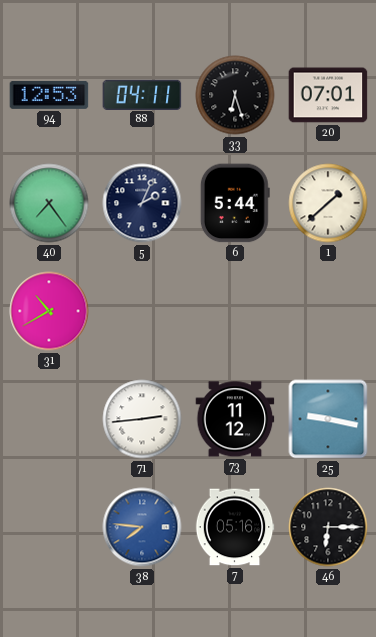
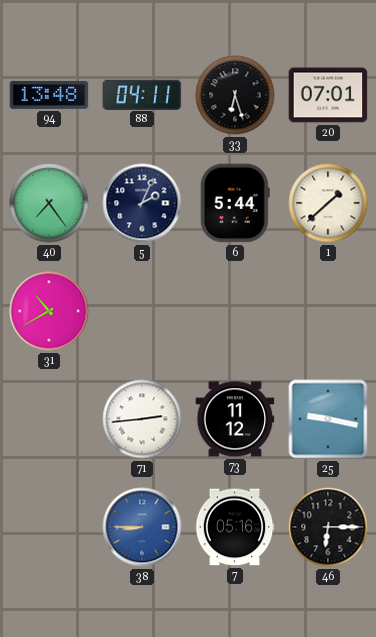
94: 12:53 -> 13:48 (49, 95)
38: 7:46 -> 8:45 (142, 527)
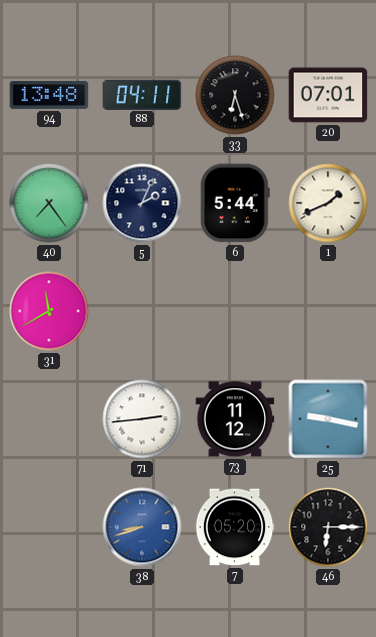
1: 1:38 -> 1:41 (328, 203)
31: 10:40 -> 11:40 (49, 311)
38: 8:45 -> 8:42 (142, 527)
7: 05:16 -> 05:20 (235, 527)
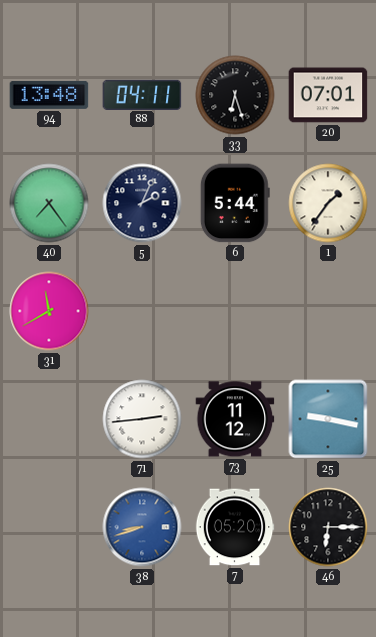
1: 1:41 -> 1:36 (328, 203)
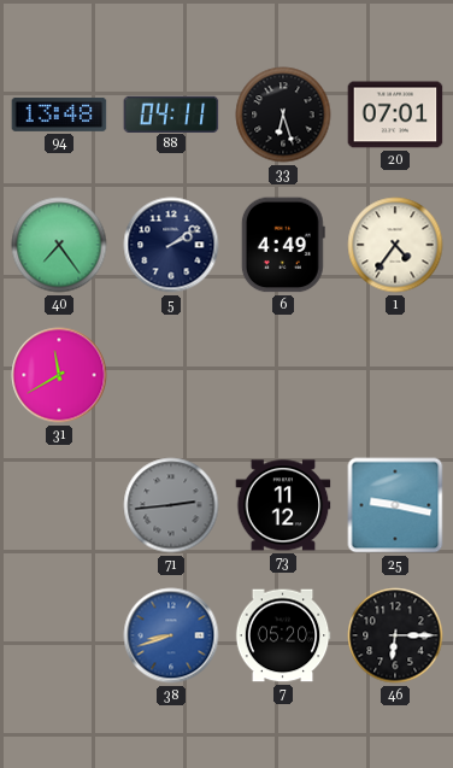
5: 2:04 -> 2:09 (171, 245)
6: 5:44 -> 4:49 (283, 245)
1: 1:36 -> 4:36 (395, 245)
71 dial: white -> grey (171, 505)
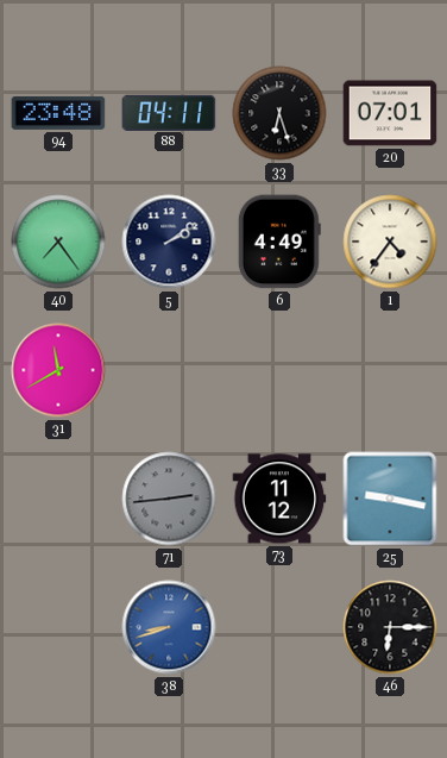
94: 13:48 -> 23:48 (58, 113)
7: 05:20 -> none (283, 635)
